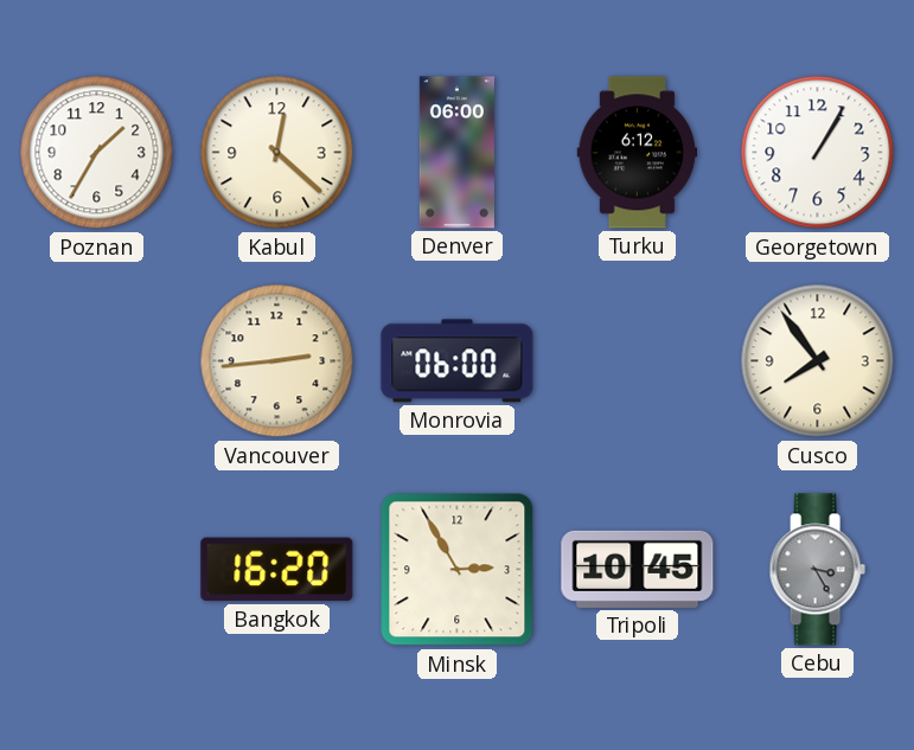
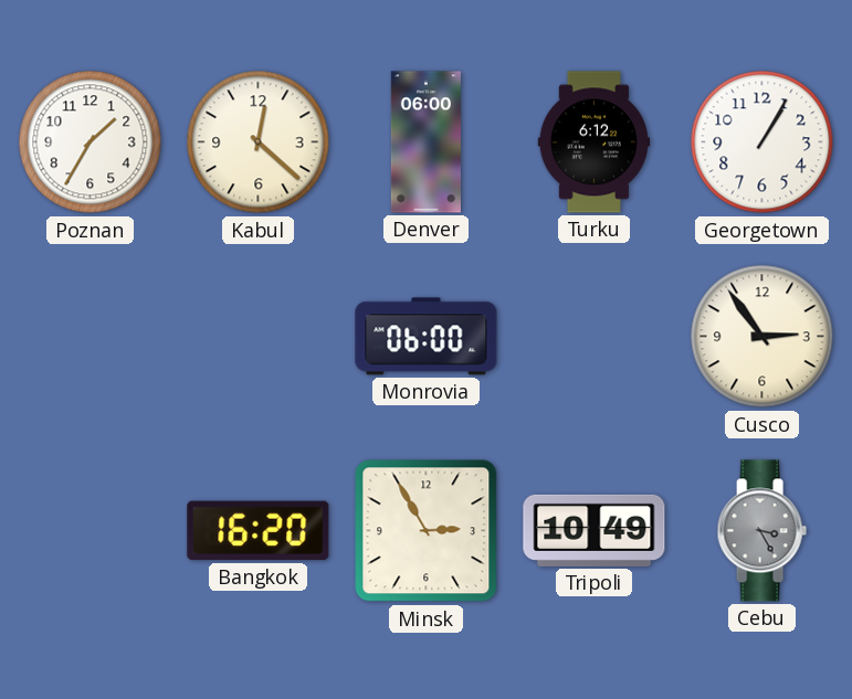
Vancouver: 2:44 -> none (277, 361)
Cusco: 7:54 -> 2:54 (762, 337)
Tripoli: 10:45 -> 10:49 (595, 530)
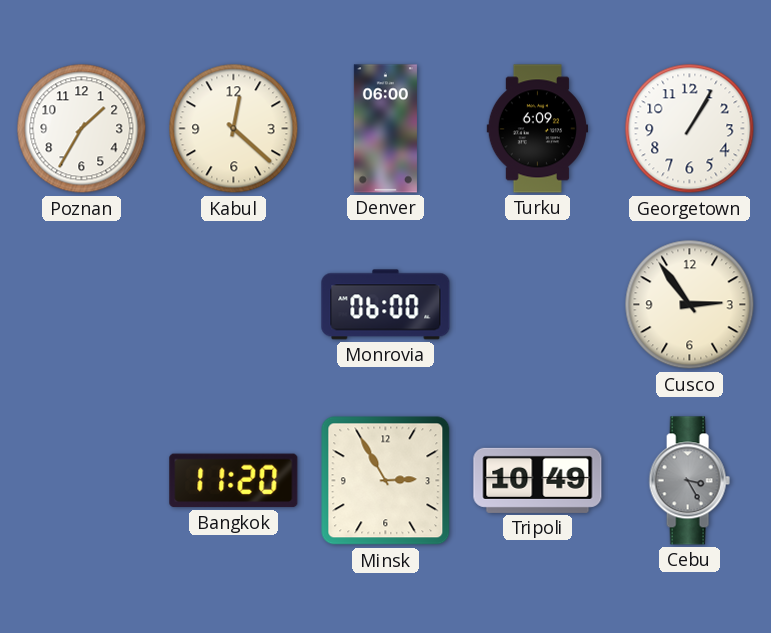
Turku: 6:12 -> 6:09 (538, 129)
Bangkok: 16:20 -> 11:20 (234, 481)
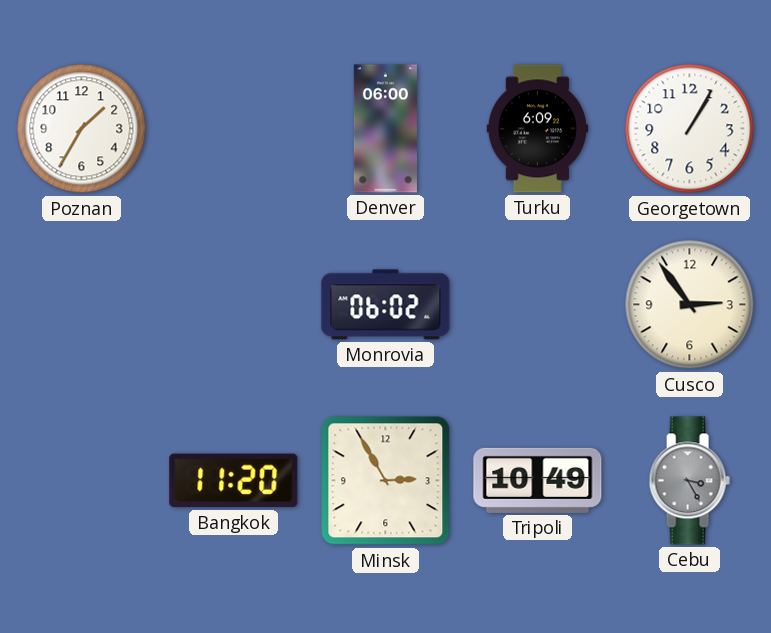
Kabul: 12:22 -> none (234, 129)
Monrovia: 06:00 -> 06:02 (386, 305)
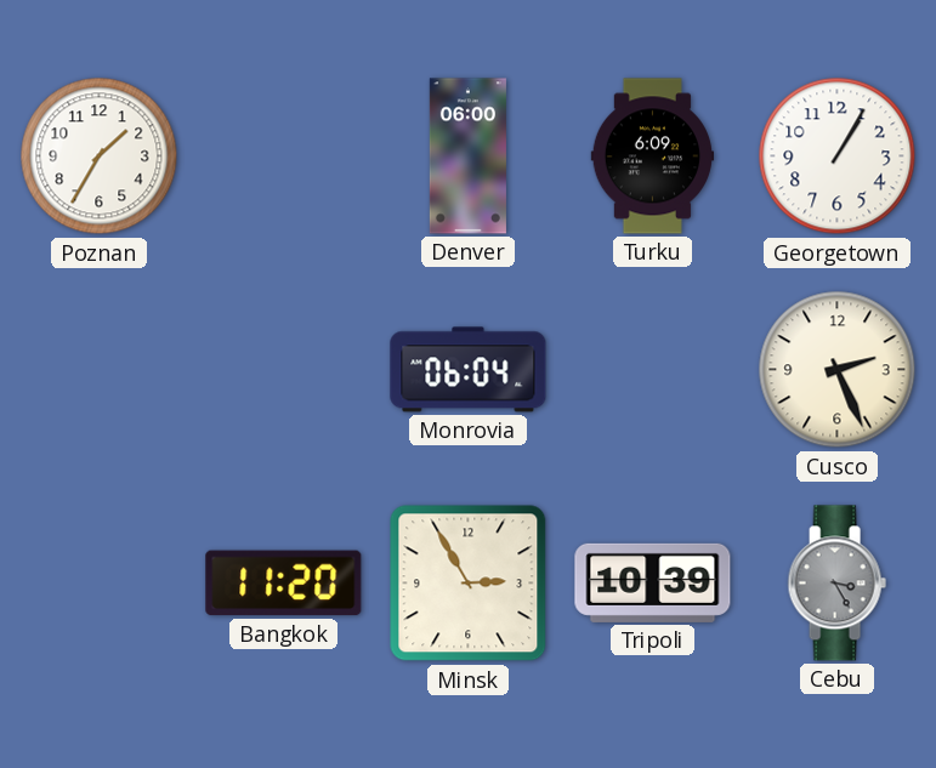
Monrovia: 06:02 -> 06:04 (469, 370)
Cusco: 2:54 -> 2:26 (838, 370)
Tripoli: 10:49 -> 10:39 (653, 582)
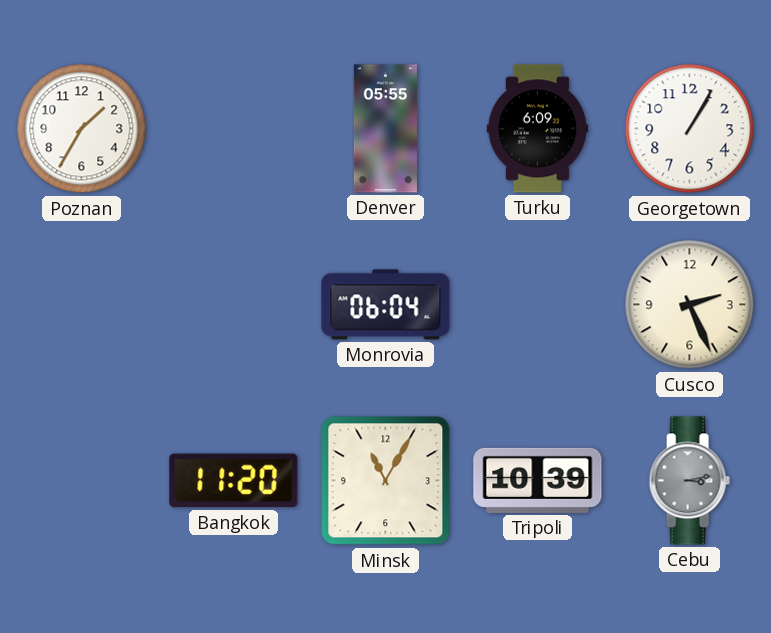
Denver: 06:00 -> 05:55 (385, 129)
Minsk: 2:55 -> 11:05 (386, 481)
Cebu: 3:25 -> 3:13 (689, 481)
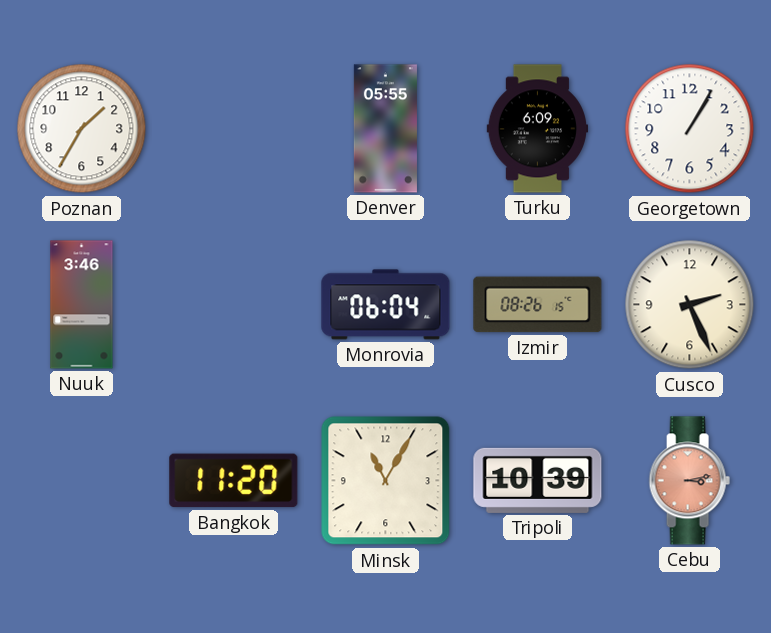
Nuuk: none -> 3:46 (82, 305)
Izmir: none -> 08:26 (538, 305)
Cebu dial: grey -> salmon (689, 481)
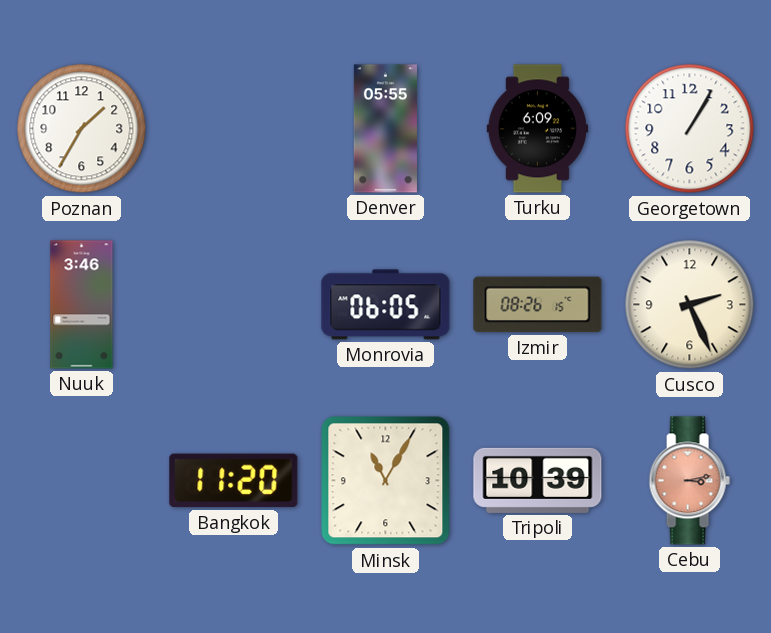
Monrovia: 06:04 -> 06:05 (386, 305)
